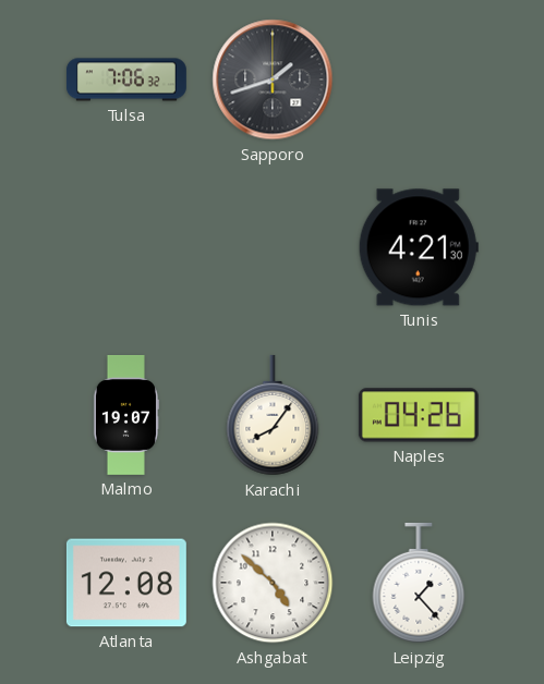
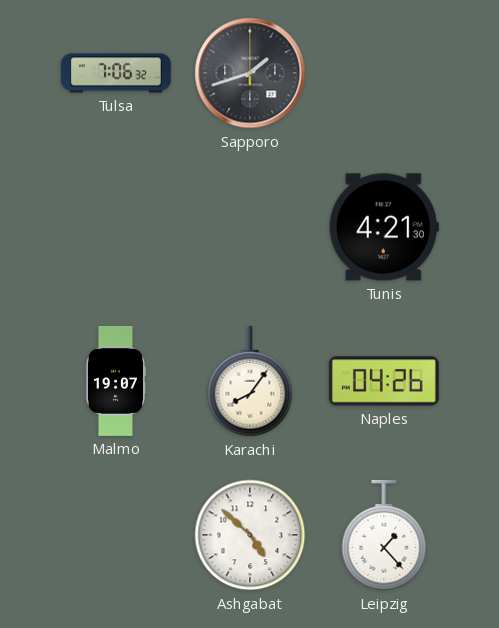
Atlanta: 12:08 -> none (126, 583)
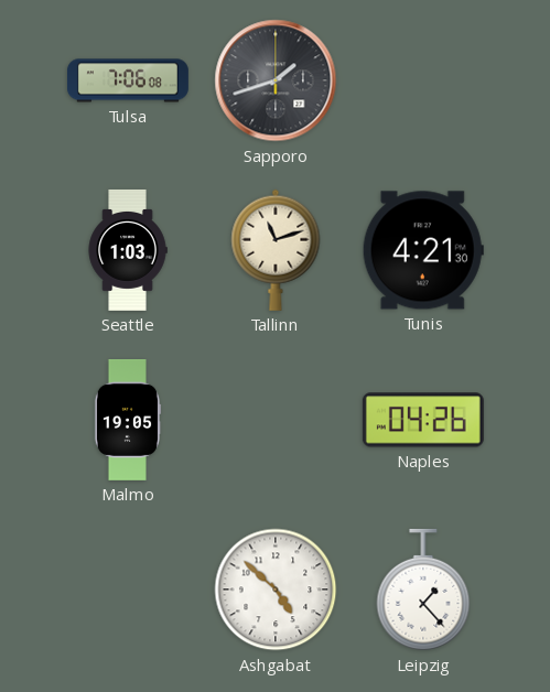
Tulsa: 7:06:32 -> 7:06:08 (128, 80)
Seattle: none -> 1:03 (128, 250)
Tallinn: none -> 11:12 (276, 250)
Malmo: 19:07 -> 19:05 (128, 420)
Karachi: 8:06 -> none (250, 381)
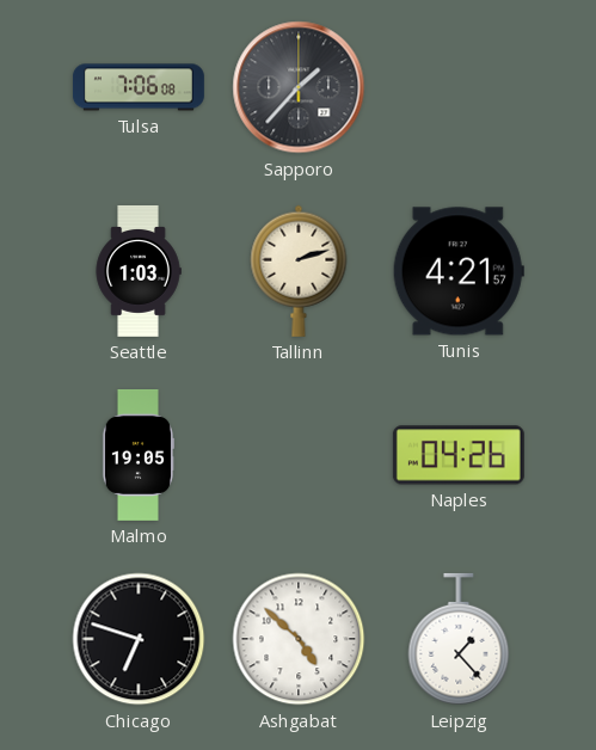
Sapporo: 1:42 -> 1:37 (299, 87)
Tallinn: 11:12 -> 2:12 (299, 271)
Tunis: 4:21:30 -> 4:21:57 (459, 271)
Chicago: none -> 6:48 (139, 639)
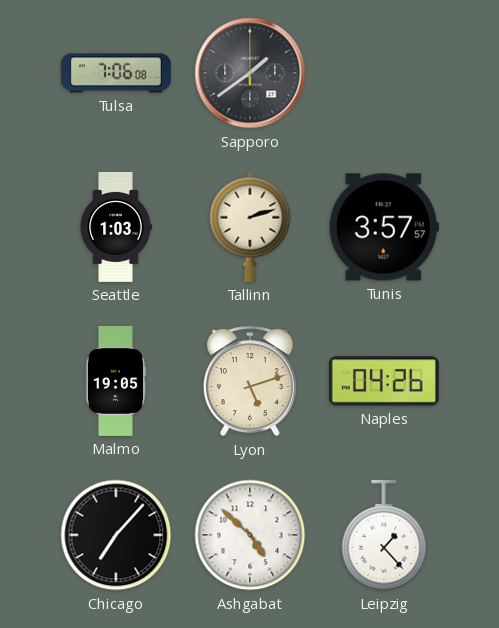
Sapporo: 1:37 -> 1:39 (250, 73)
Tunis: 4:21 -> 3:57 (384, 227)
Lyon: none -> 5:12 (250, 381)
Chicago: 6:48 -> 7:07 (116, 535)
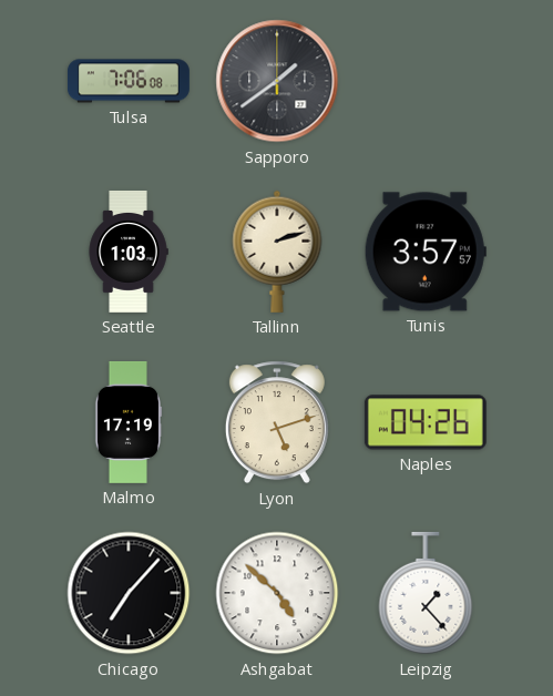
Malmo: 19:05 -> 17:19 (129, 422)
